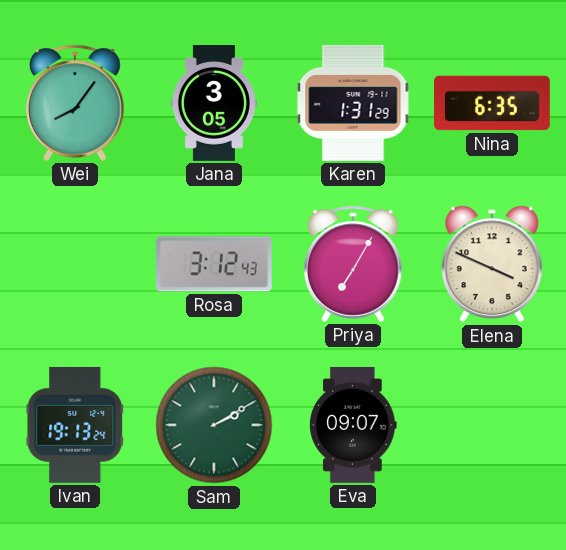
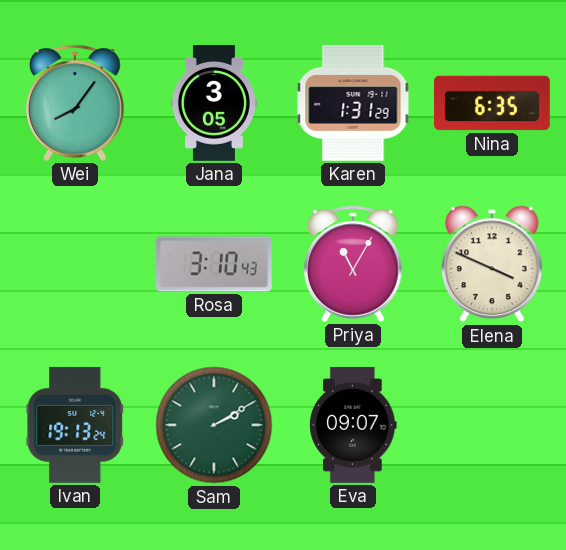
Rosa: 3:12 -> 3:10 (214, 264)
Priya: 7:05 -> 11:05 (353, 264)
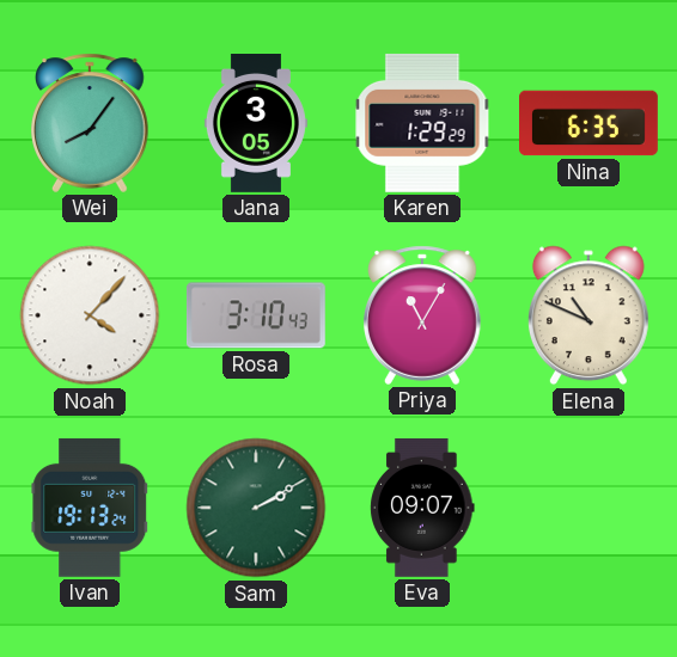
Karen: 1:31 -> 1:29 (422, 123)
Noah: none -> 4:07 (90, 315)
Elena: 3:49 -> 10:49 (588, 315)
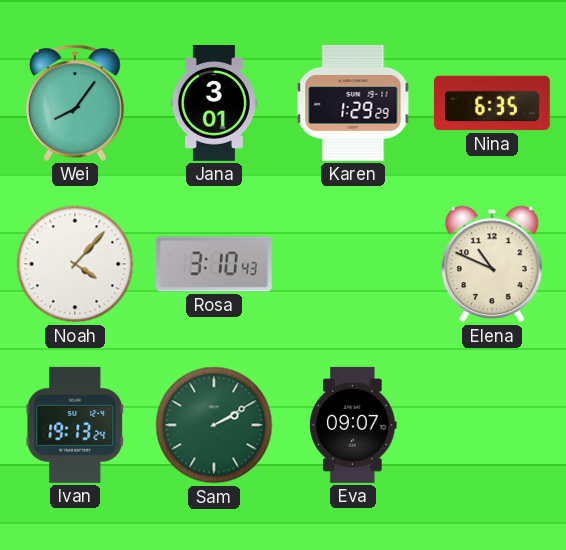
Jana: 3:05 -> 3:01 (214, 104)
Priya: 11:05 -> none (422, 315)
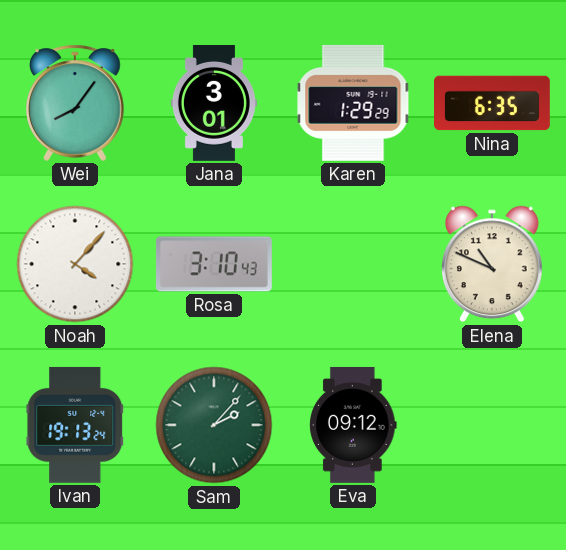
Sam: 2:10 -> 2:07 (214, 425)
Eva: 09:07 -> 09:12 (353, 425)
